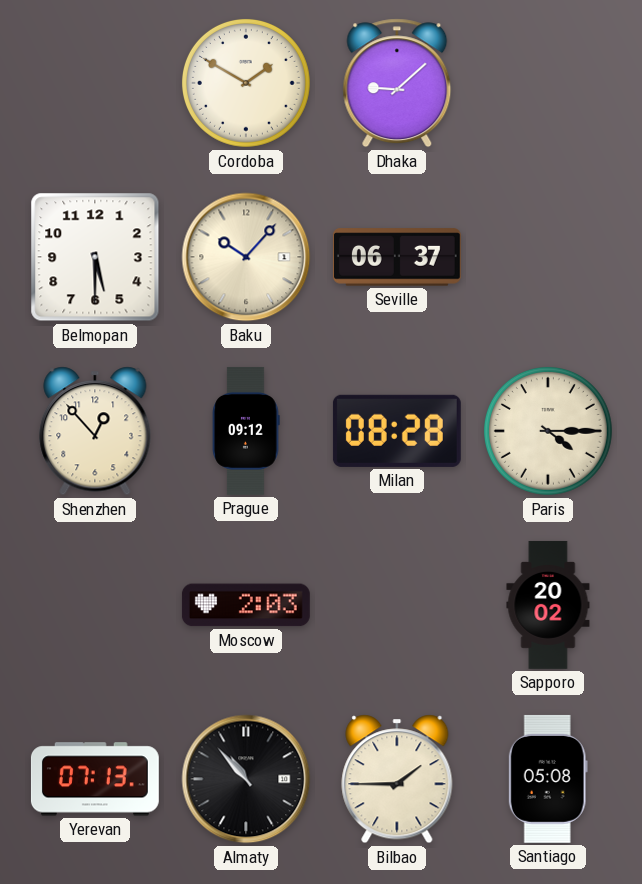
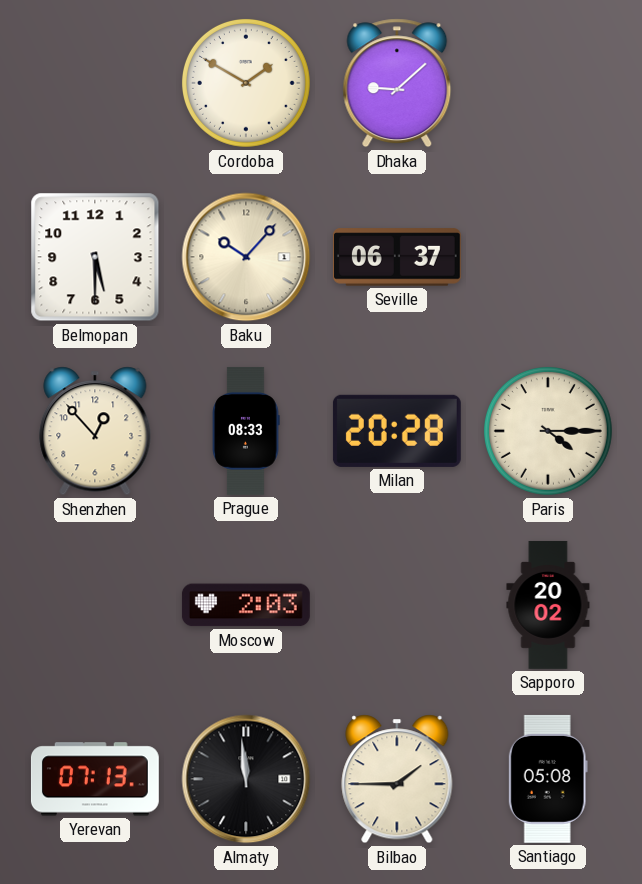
Prague: 09:12 -> 08:33 (246, 431)
Milan: 08:28 -> 20:28 (397, 431)
Almaty: 10:53 -> 11:59 (246, 779)
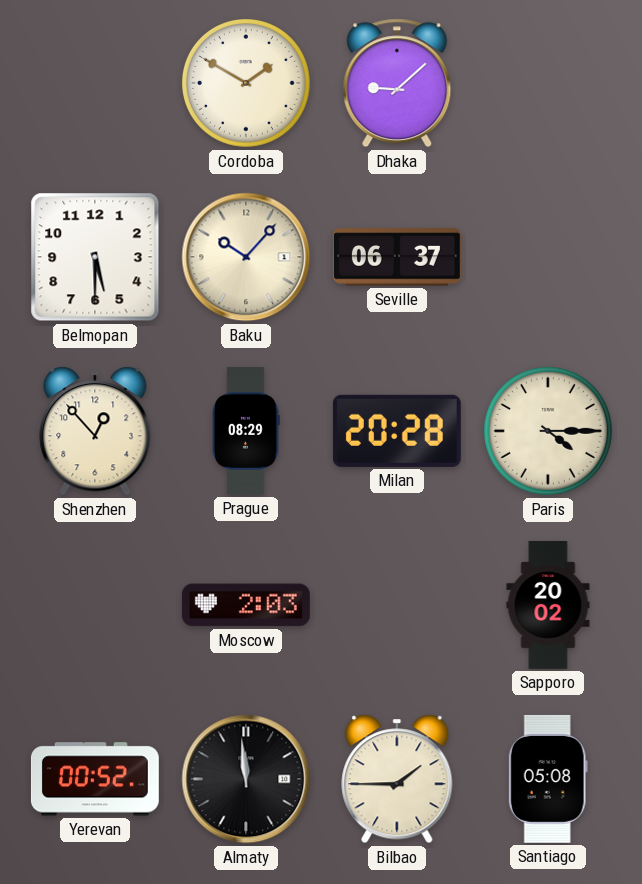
Prague: 08:33 -> 08:29 (246, 431)
Yerevan: 07:13 -> 00:52 (95, 779)
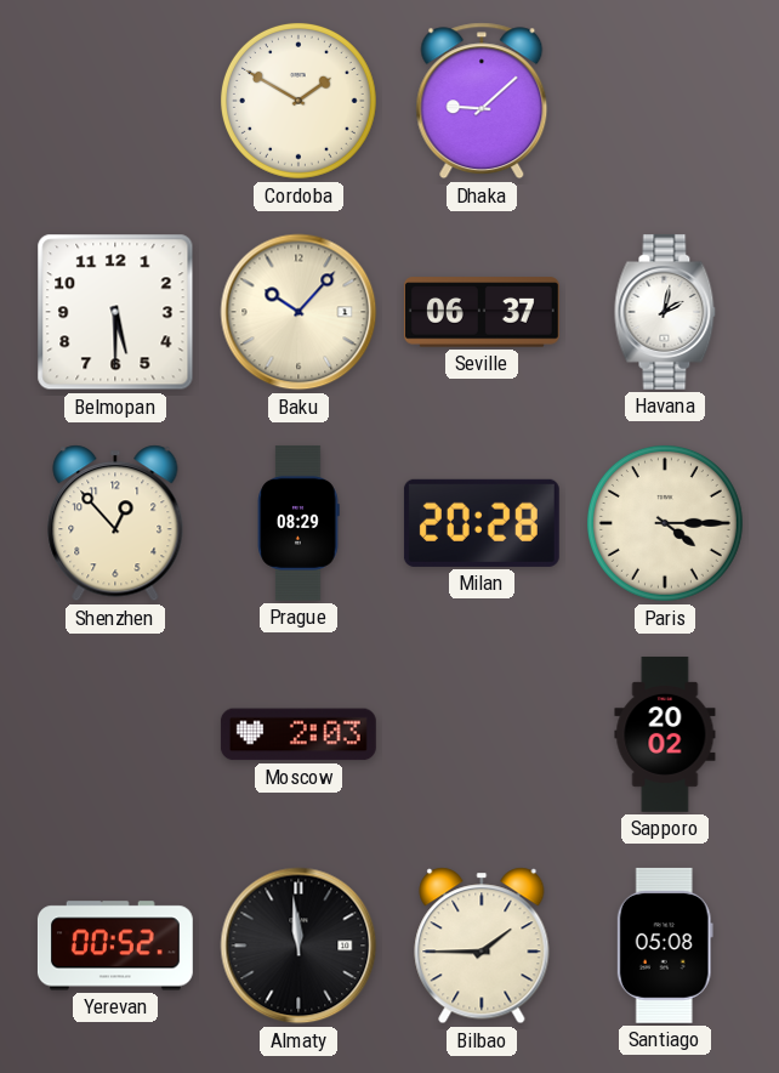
Havana: none -> 2:02 (665, 312)
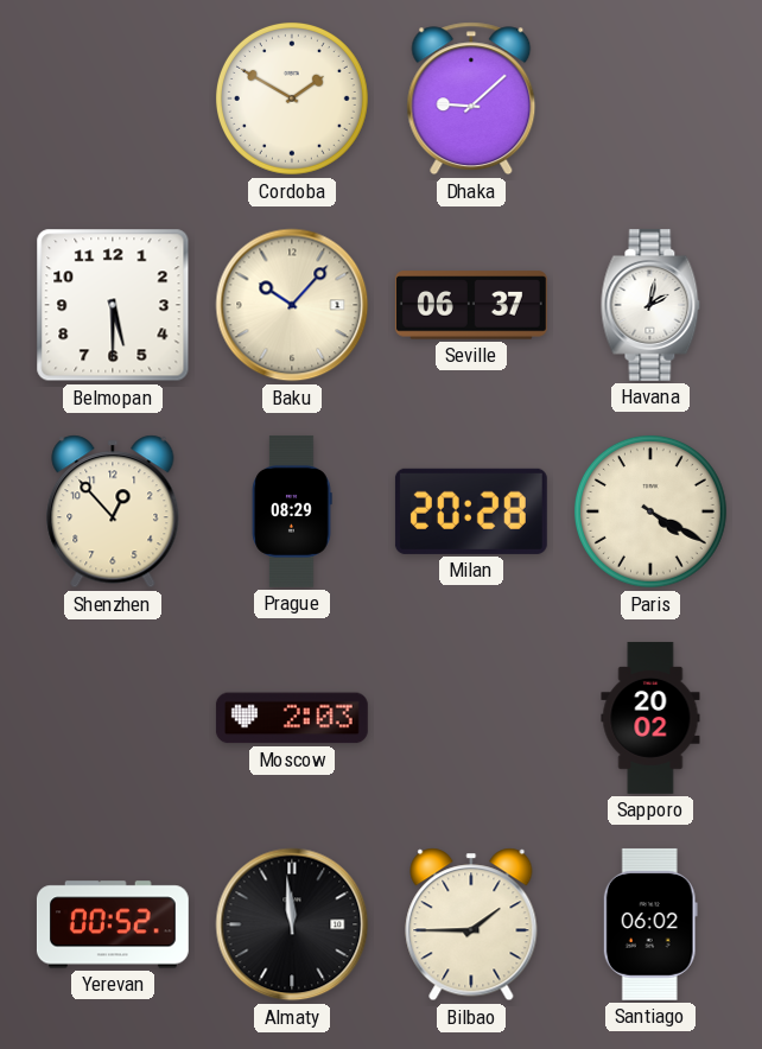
Paris: 4:15 -> 4:20 (650, 511)
Santiago: 05:08 -> 06:02 (650, 924)
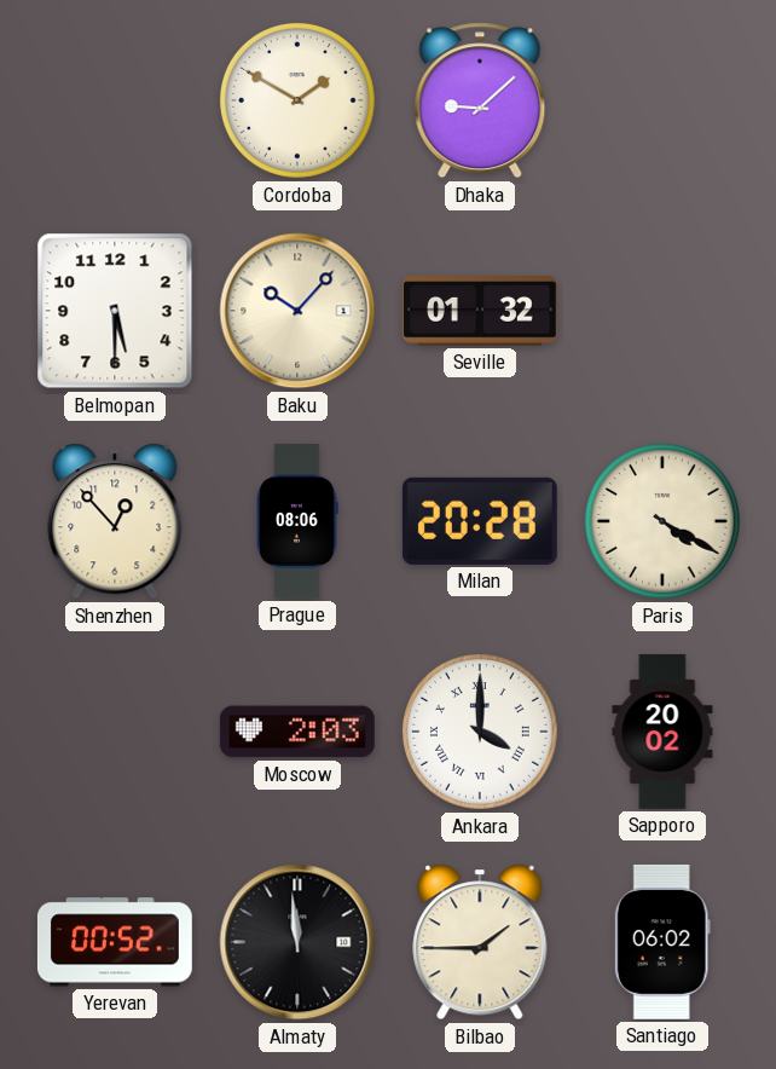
Seville: 06:37 -> 01:32 (480, 311)
Havana: 2:02 -> none (650, 305)
Prague: 08:29 -> 08:06 (297, 521)
Ankara: none -> 4:00 (480, 732)
